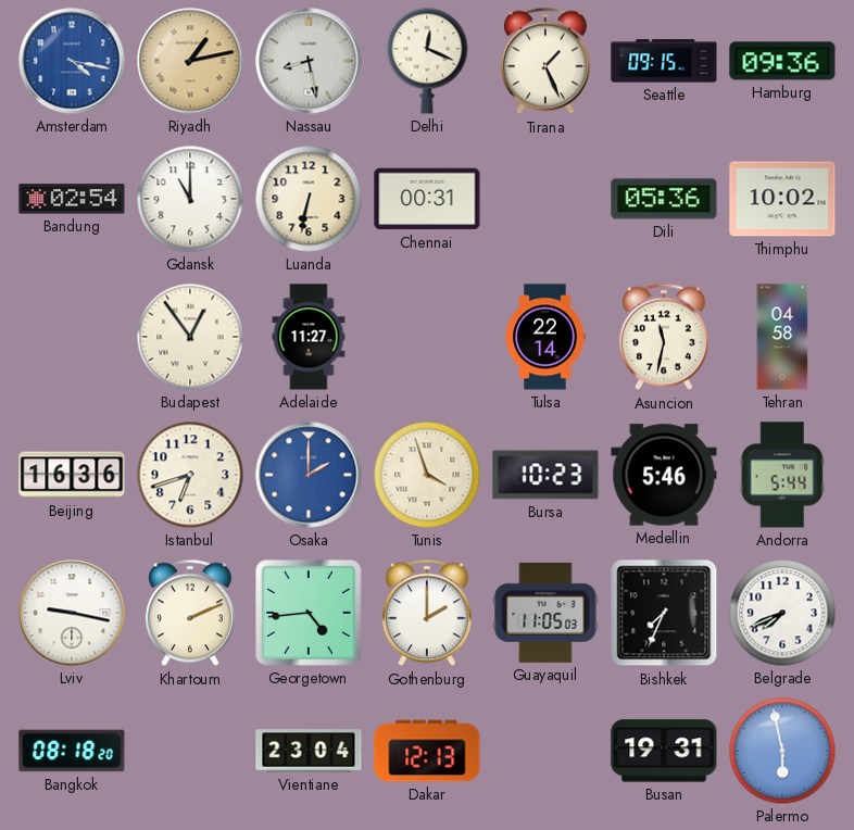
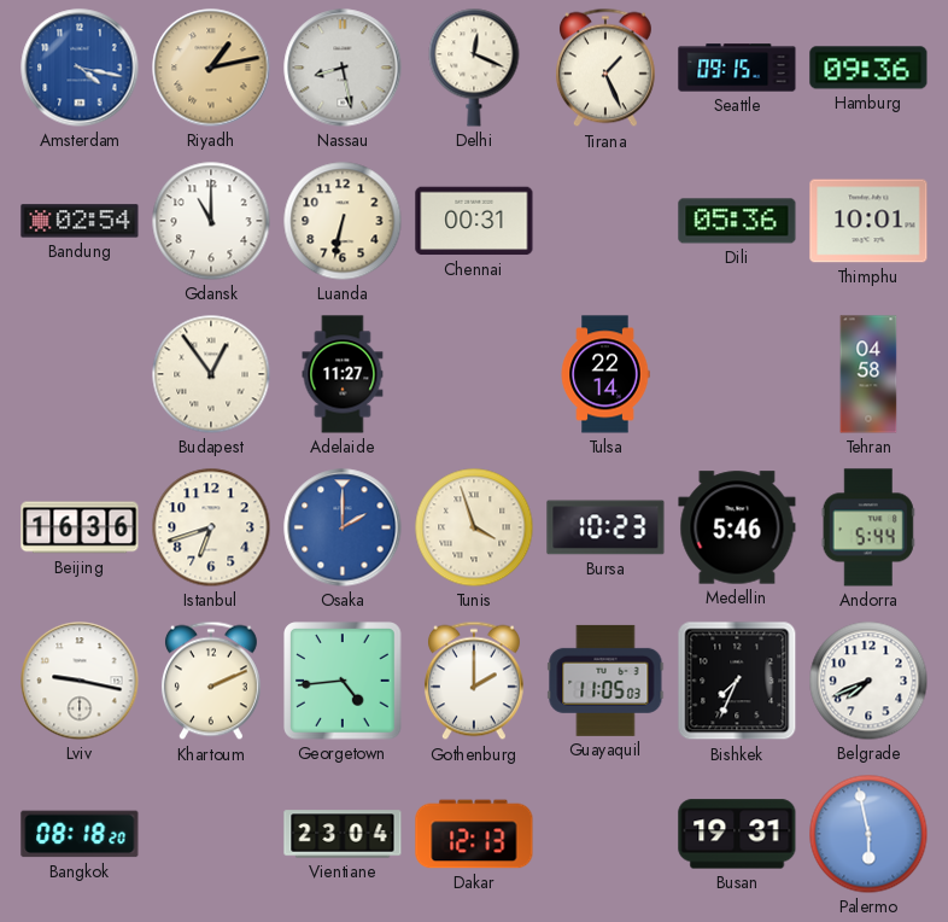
Thimphu: 10:02 -> 10:01 (868, 221)
Asuncion: 11:32 -> none (664, 337)
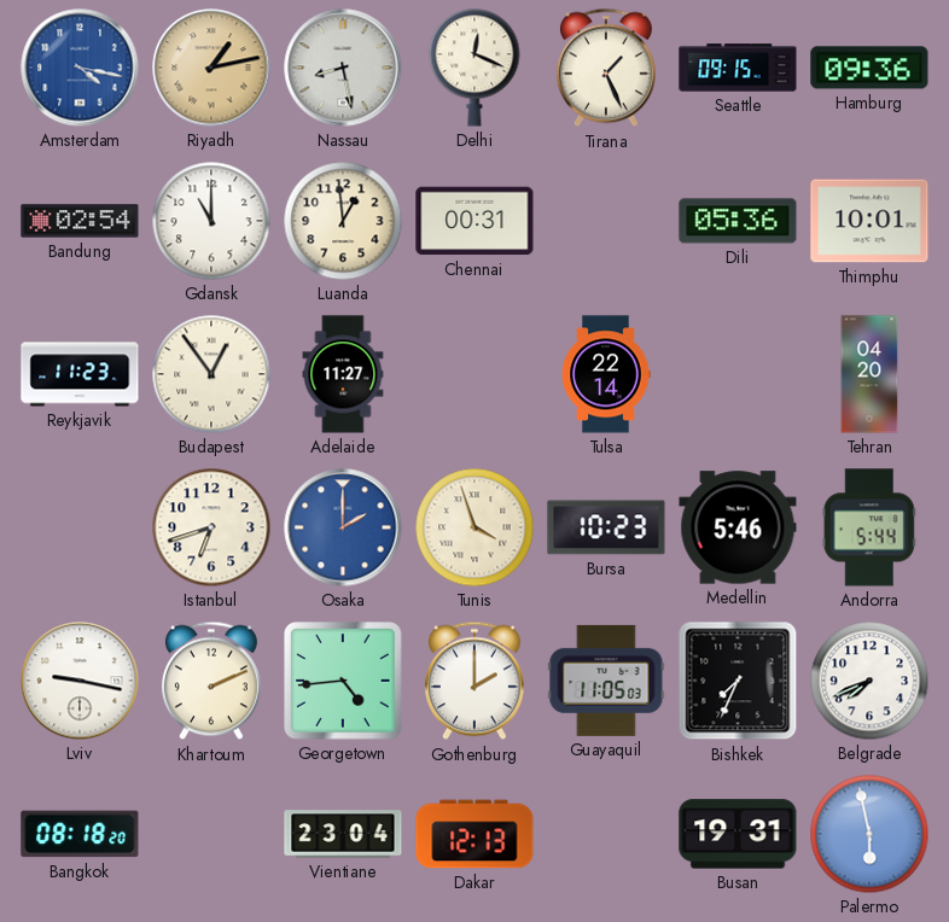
Luanda: 6:32 -> 12:59 (343, 221)
Reykjavik: none -> 11:23 (80, 374)
Tehran: 04:58 -> 04:20 (869, 374)
Beijing: 16:36 -> none (80, 527)
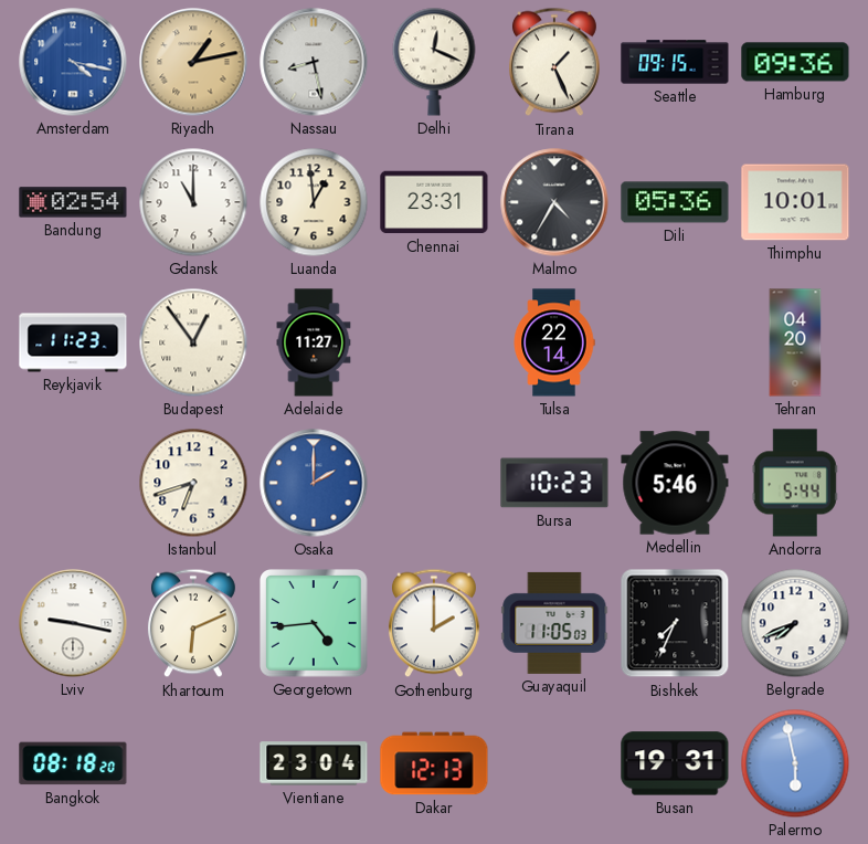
Chennai: 00:31 -> 23:31 (434, 202)
Malmo: none -> 4:35 (554, 202)
Tunis: 3:57 -> none (474, 527)
Khartoum: 2:11 -> 6:11 (193, 623)
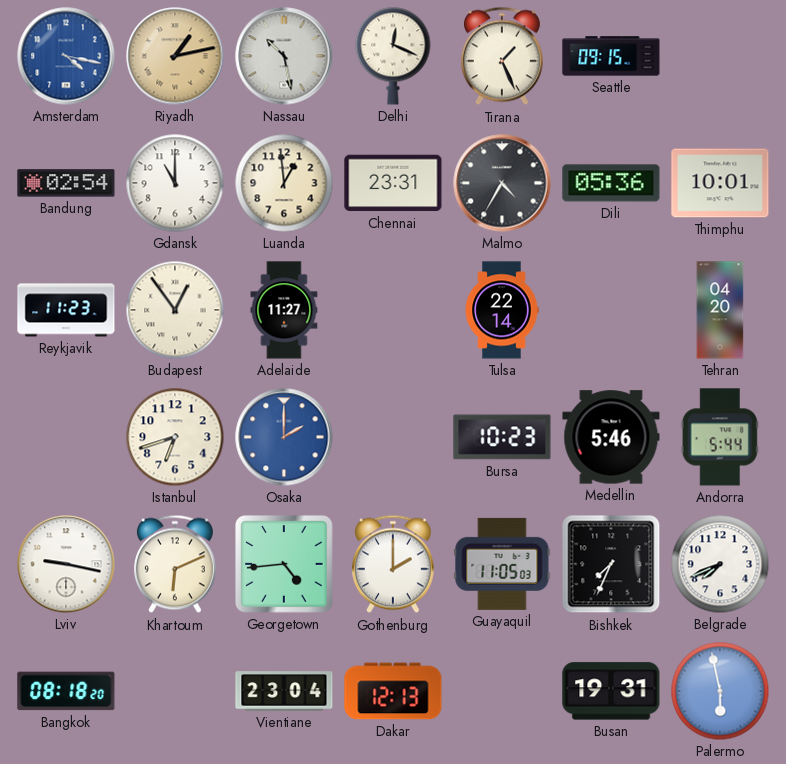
Nassau: 8:28 -> 10:28 (284, 56)
Hamburg: 09:36 -> none (795, 62)
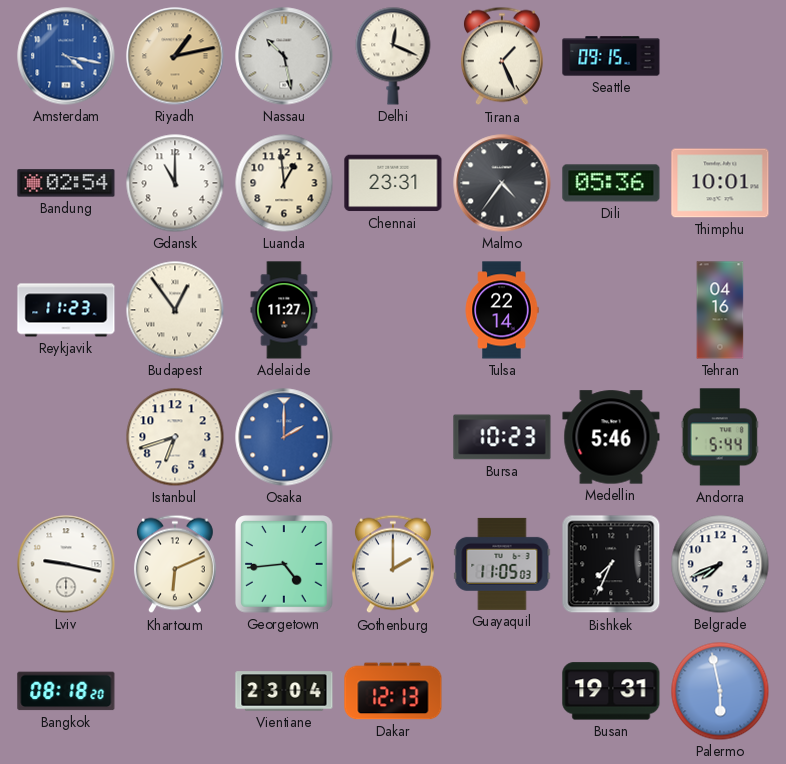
Malmo: 4:35 -> 4:36 (502, 183)
Tehran: 04:20 -> 04:16 (720, 310)
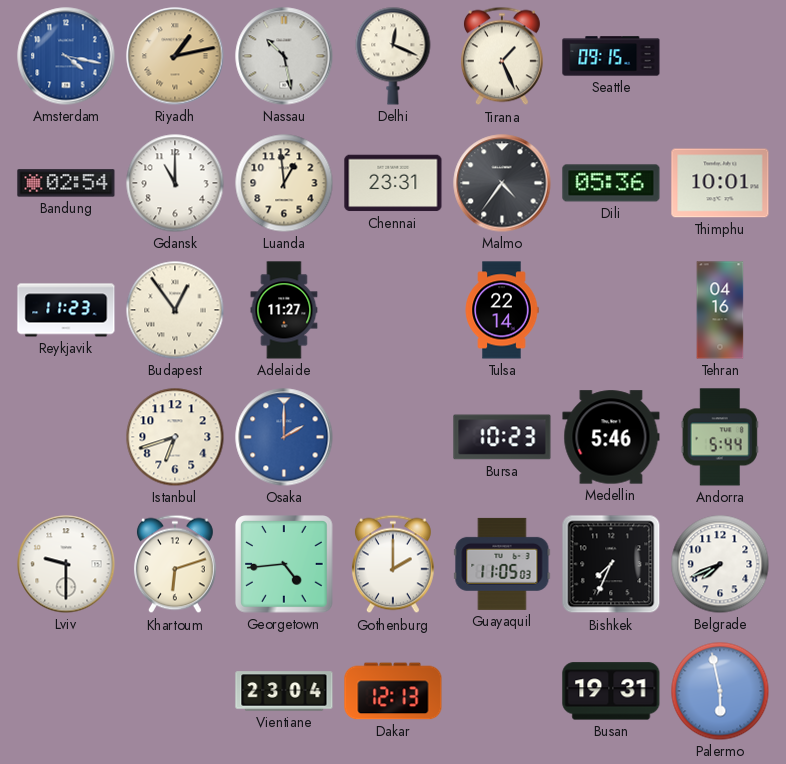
Lviv: 9:17 -> 9:30 (66, 564)
Khartoum: 6:11 -> 6:12 (175, 564)
Bangkok: 08:18 -> none (66, 691)
